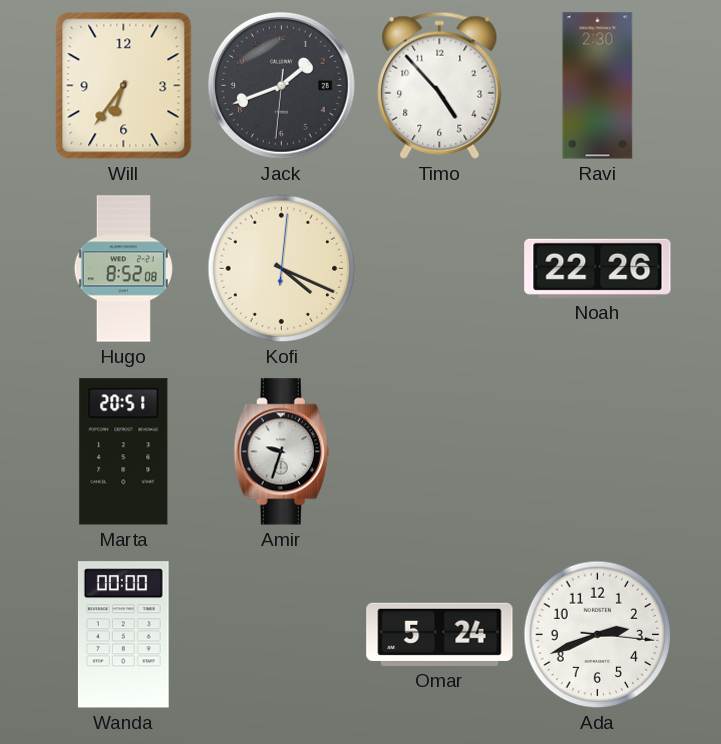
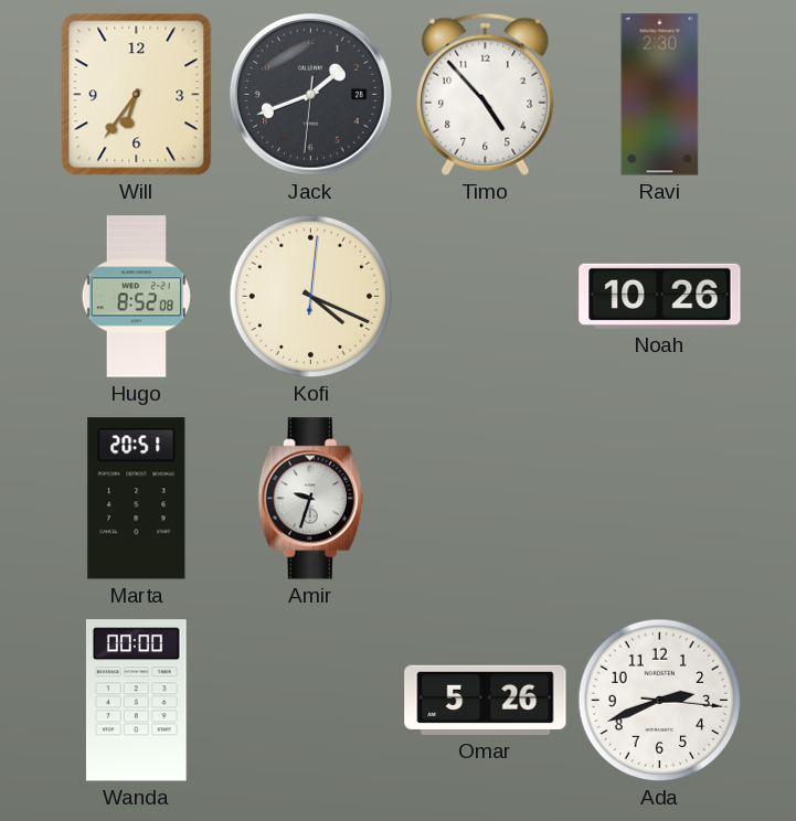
Noah: 22:26 -> 10:26 (660, 296)
Omar: 5:24 -> 5:26 (486, 700)
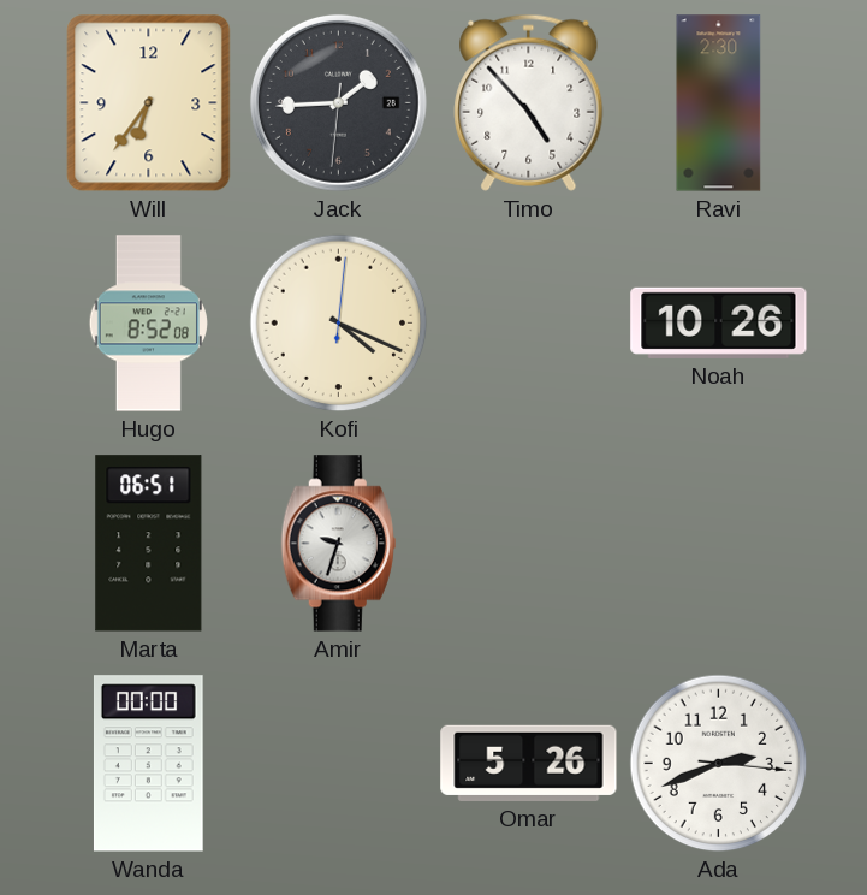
Jack: 1:41 -> 1:44 (338, 102)
Marta: 20:51 -> 06:51 (149, 544)
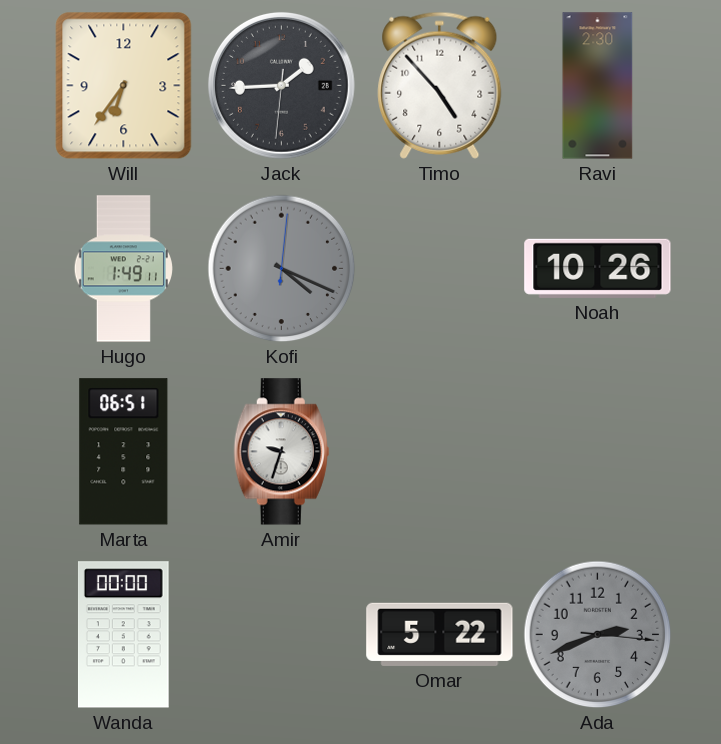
Hugo: 8:52 -> 1:49 (123, 269)
Kofi dial: cream -> grey (282, 269)
Omar: 5:26 -> 5:22 (440, 634)
Ada dial: white -> grey (598, 635)
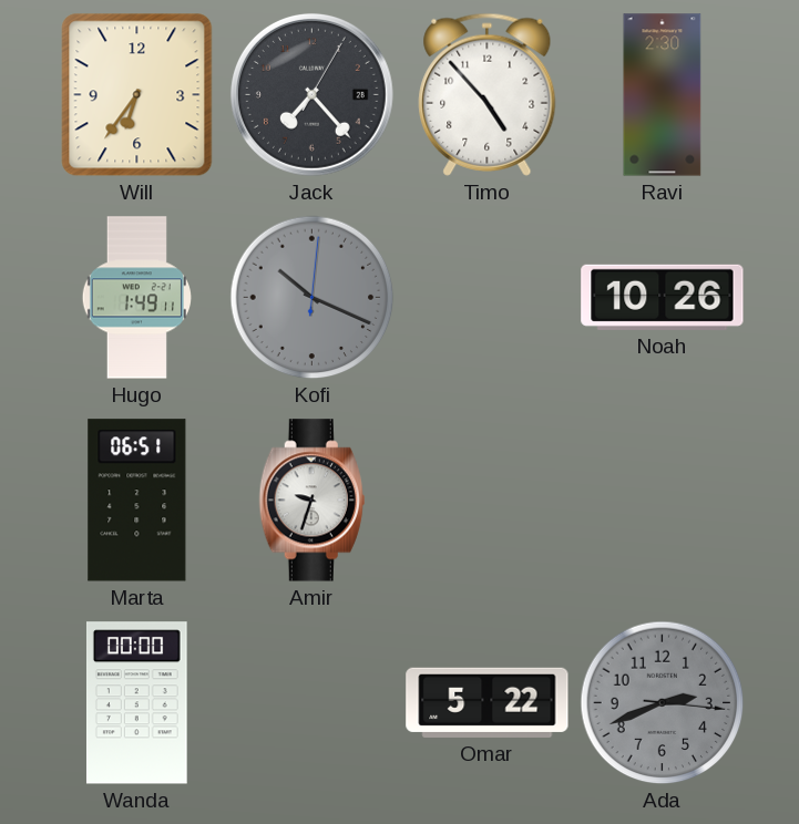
Jack: 1:44 -> 7:23 (311, 94)
Kofi: 4:19 -> 10:19 (313, 298)
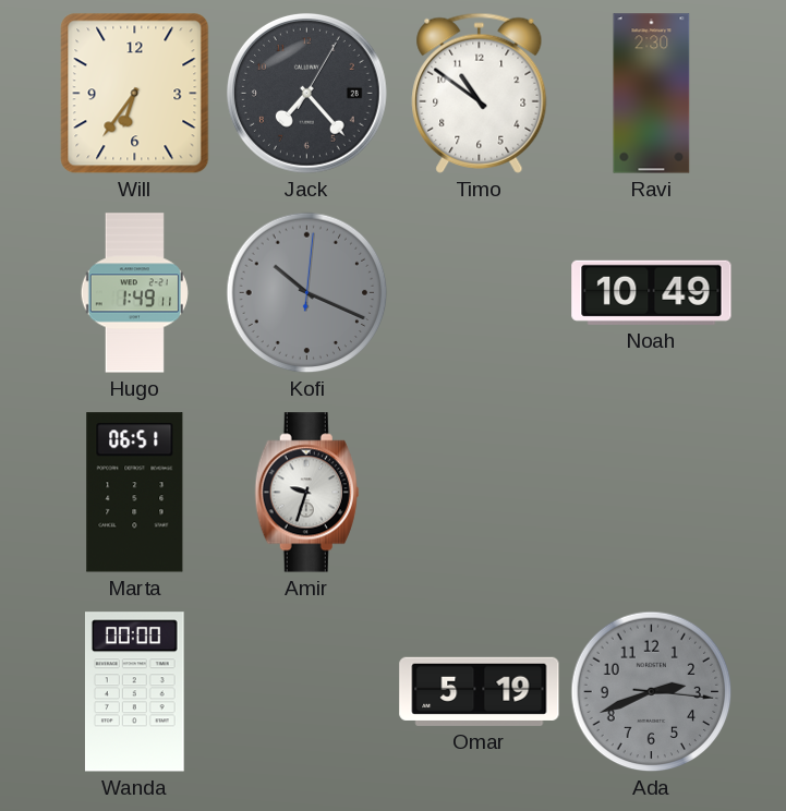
Timo: 4:53 -> 10:51 (480, 93)
Noah: 10:26 -> 10:49 (652, 292)
Omar: 5:22 -> 5:19 (480, 691)
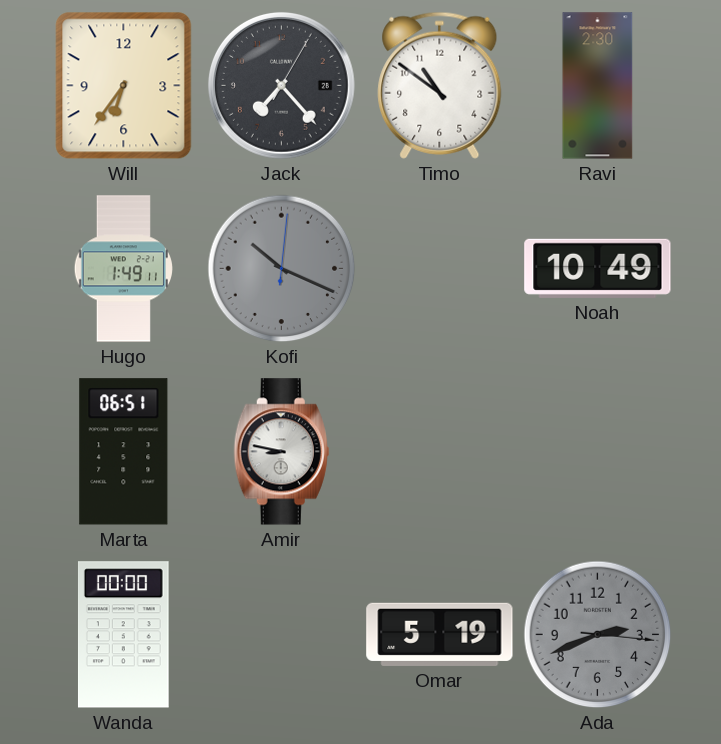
Amir: 9:33 -> 8:47 (281, 452)
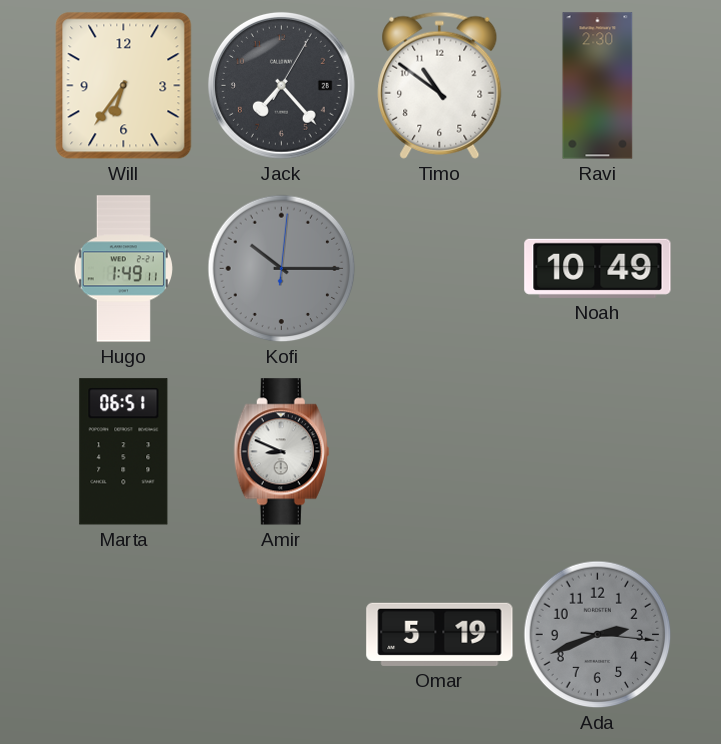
Kofi: 10:19 -> 10:15 (282, 269)
Amir: 8:47 -> 8:49 (281, 452)
Wanda: 00:00 -> none (123, 635)
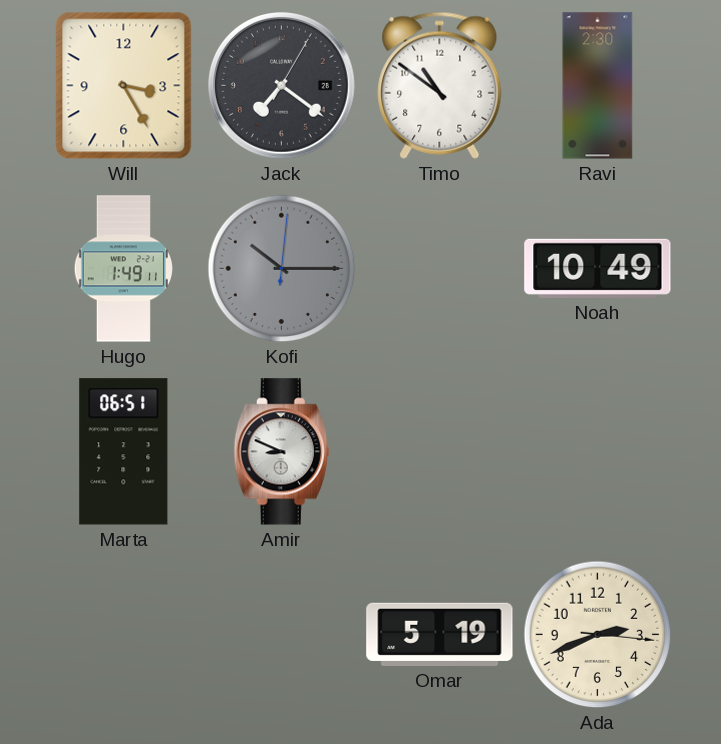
Will: 6:36 -> 3:25 (124, 86)
Jack: 7:23 -> 7:21 (281, 85)
Ada dial: grey -> cream (598, 635)
